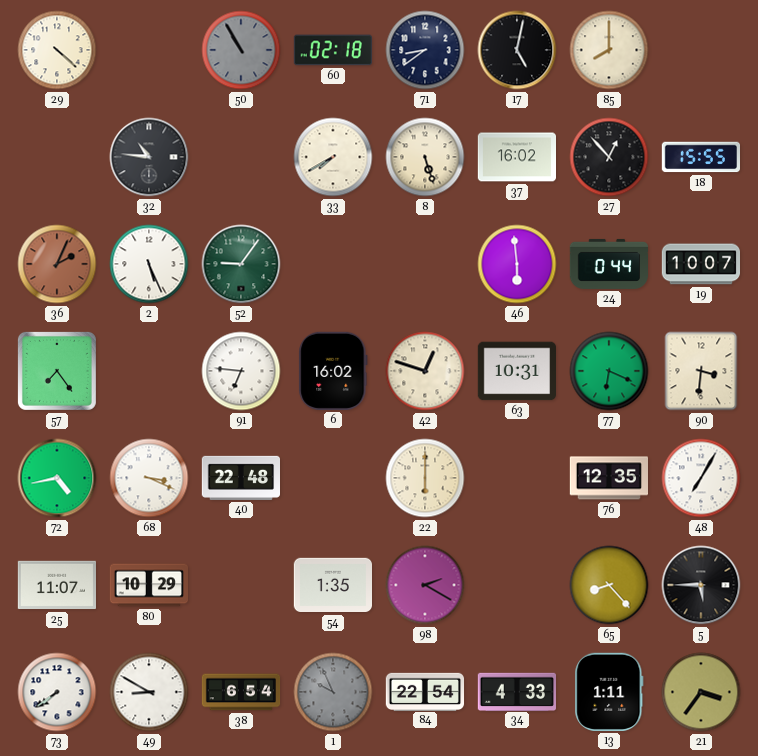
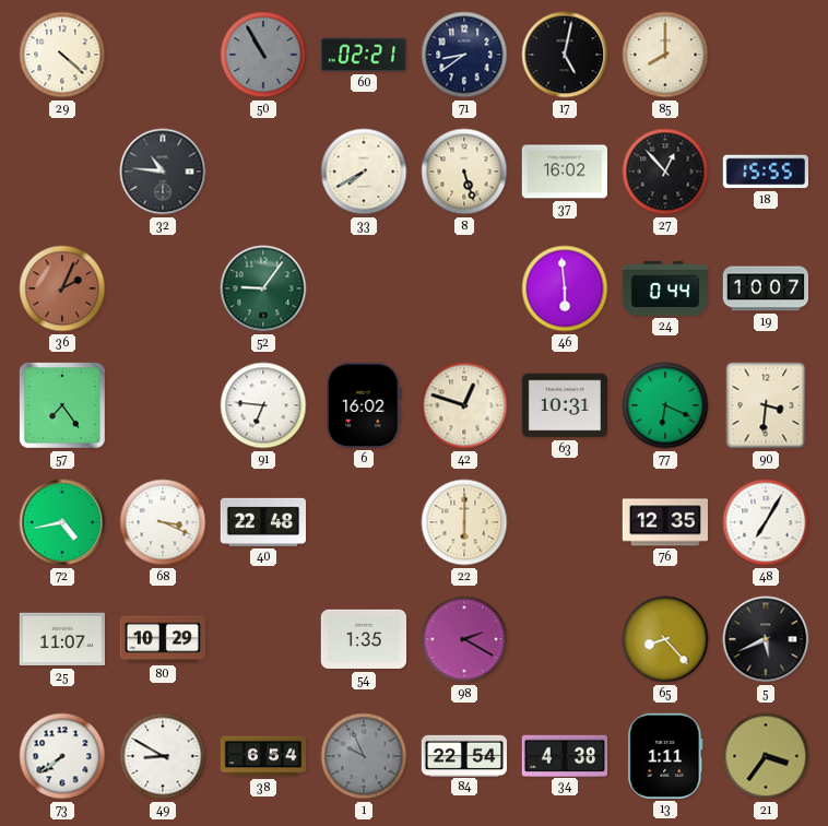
60: 02:18 -> 02:21 (363, 55)
2: 5:26 -> none (149, 264)
5: 5:45 -> 5:41 (766, 639)
34: 4:33 -> 4:38 (564, 755)
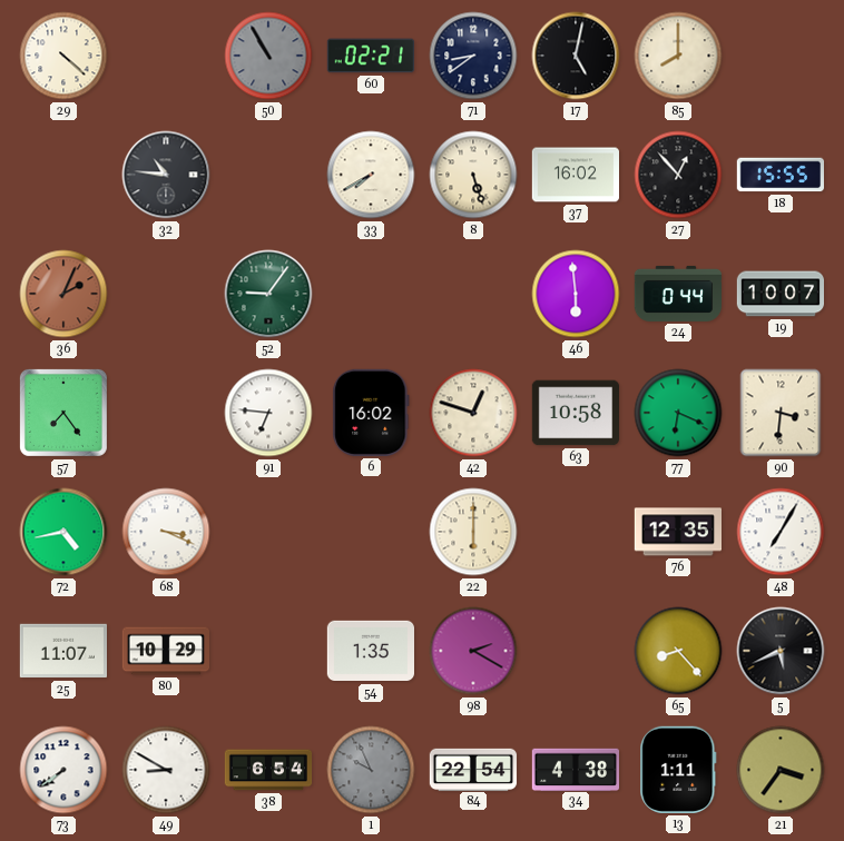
63: 10:31 -> 10:58 (575, 413)
40: 22:48 -> none (262, 522)
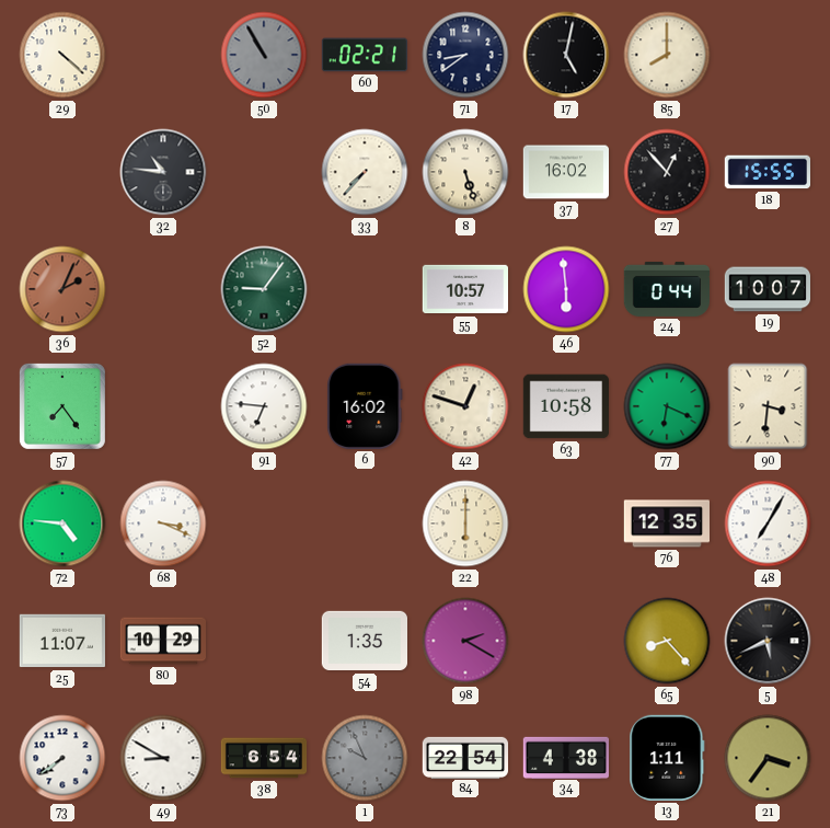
33: 7:40 -> 7:37 (365, 172)
55: none -> 10:57 (464, 289)
72: 4:43 -> 4:46 (62, 524)
